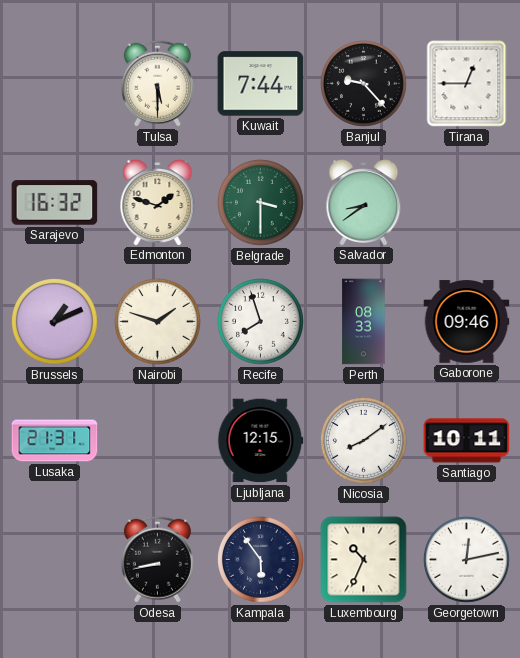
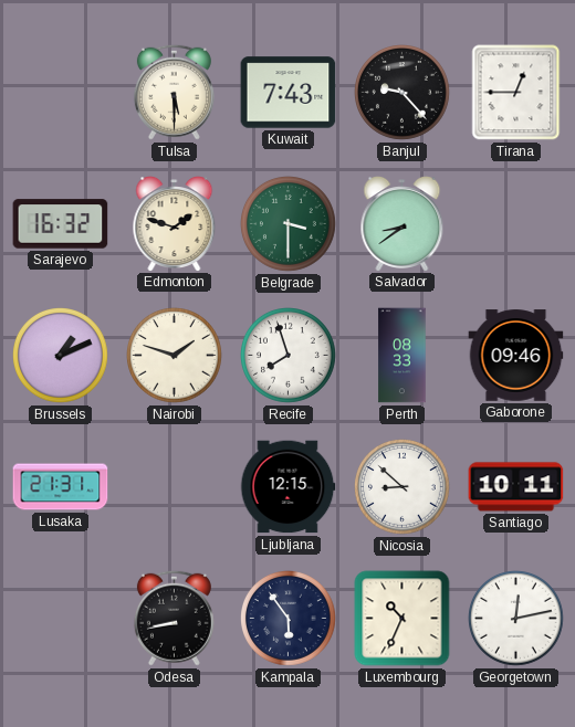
Kuwait: 7:44 -> 7:43 (289, 93)
Nicosia: 8:09 -> 8:52 (402, 487)
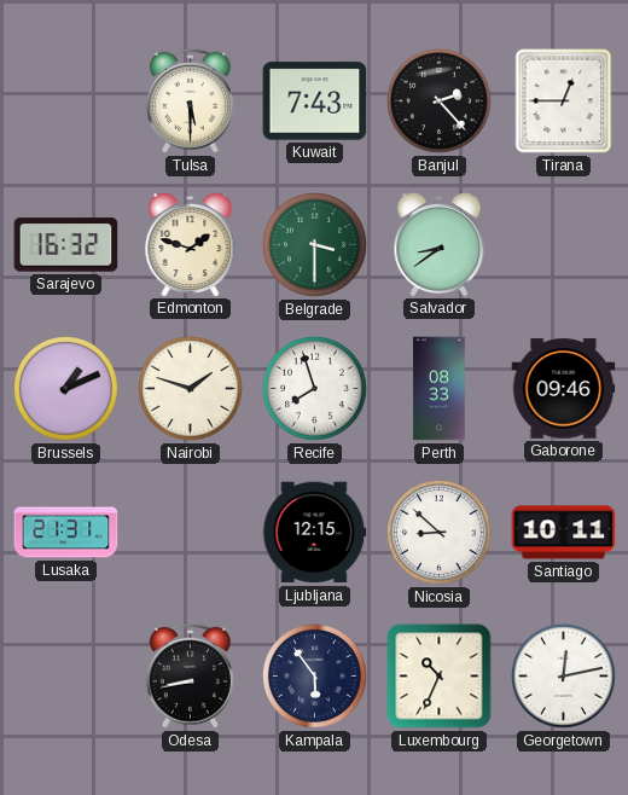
Banjul: 9:23 -> 2:23 (440, 101)
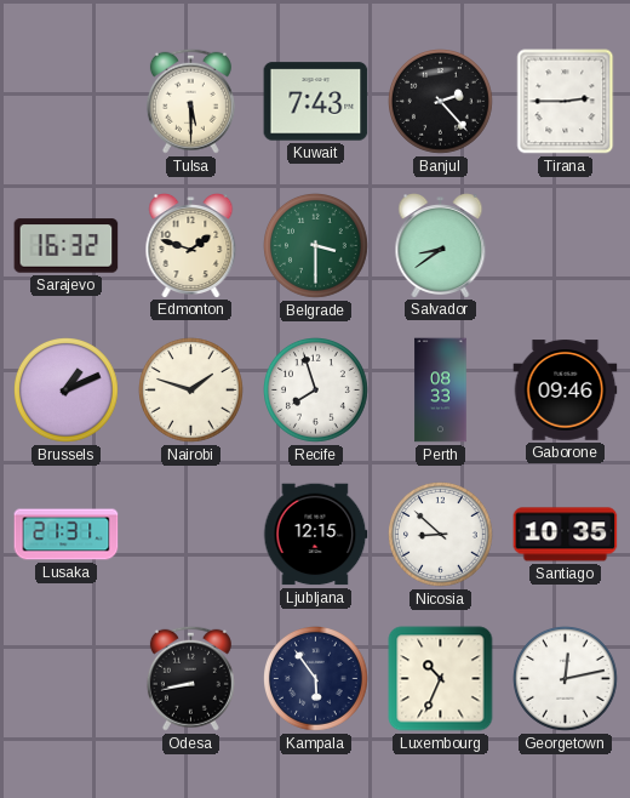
Tirana: 12:45 -> 2:45 (566, 102)
Santiago: 10:11 -> 10:35 (566, 535)
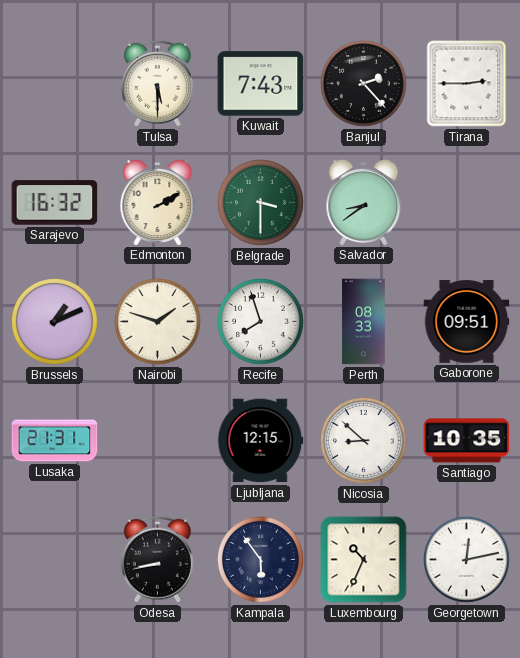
Edmonton: 1:48 -> 2:10 (158, 203)
Gaborone: 09:46 -> 09:51 (467, 322)
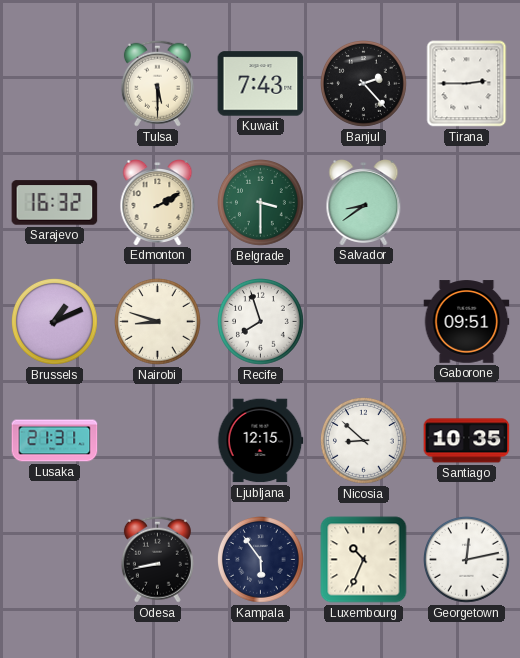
Nairobi: 1:48 -> 8:48 (158, 322)
Perth: 08:33 -> none (364, 322)
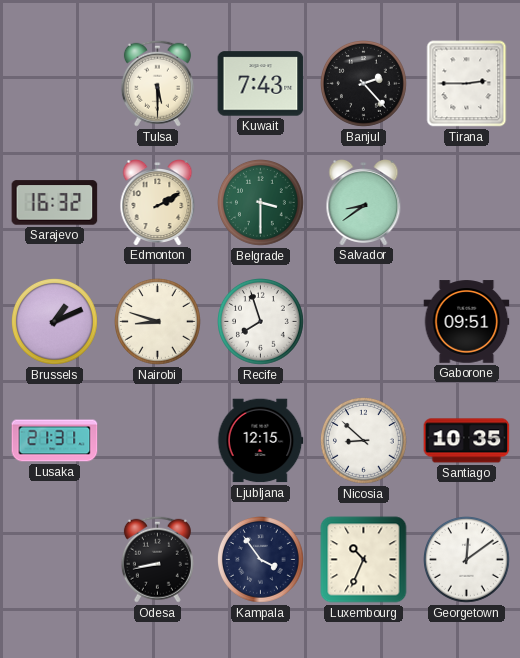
Kampala: 5:54 -> 3:54 (261, 560)
Georgetown: 12:13 -> 12:09 (467, 560)
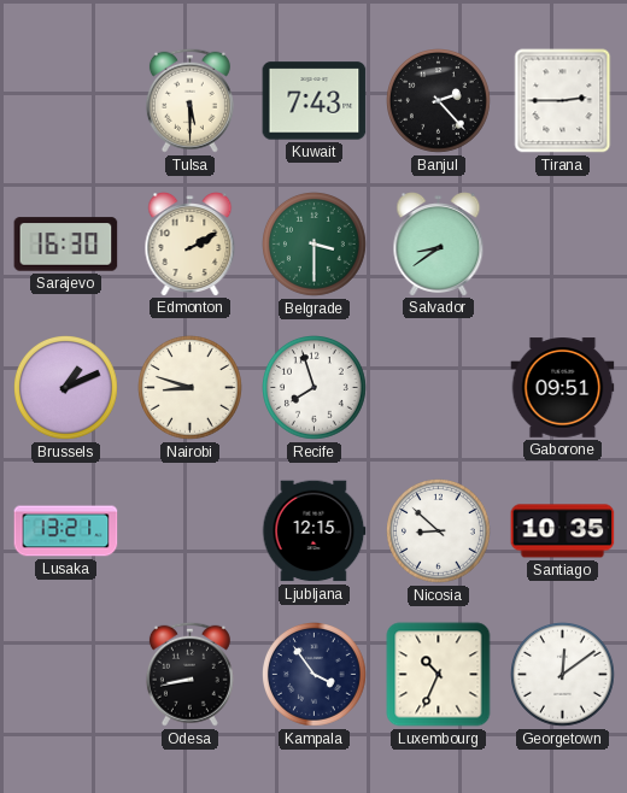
Sarajevo: 16:32 -> 16:30 (66, 245)
Lusaka: 21:31 -> 13:21 (66, 531)
